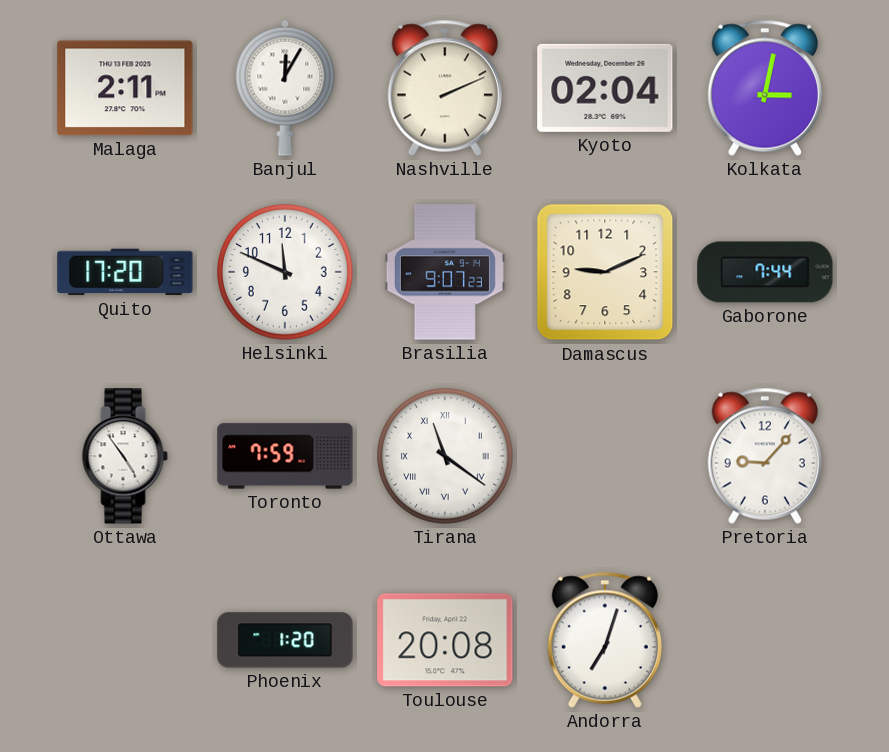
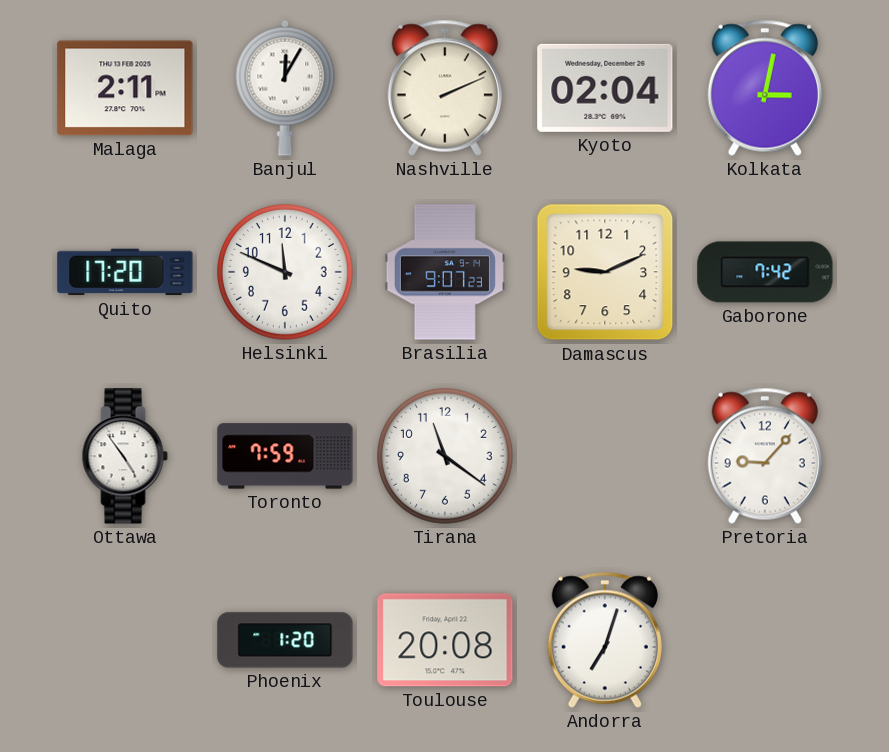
Gaborone: 7:44 -> 7:42 (765, 272)
Tirana numerals: Roman -> Arabic (446, 457)
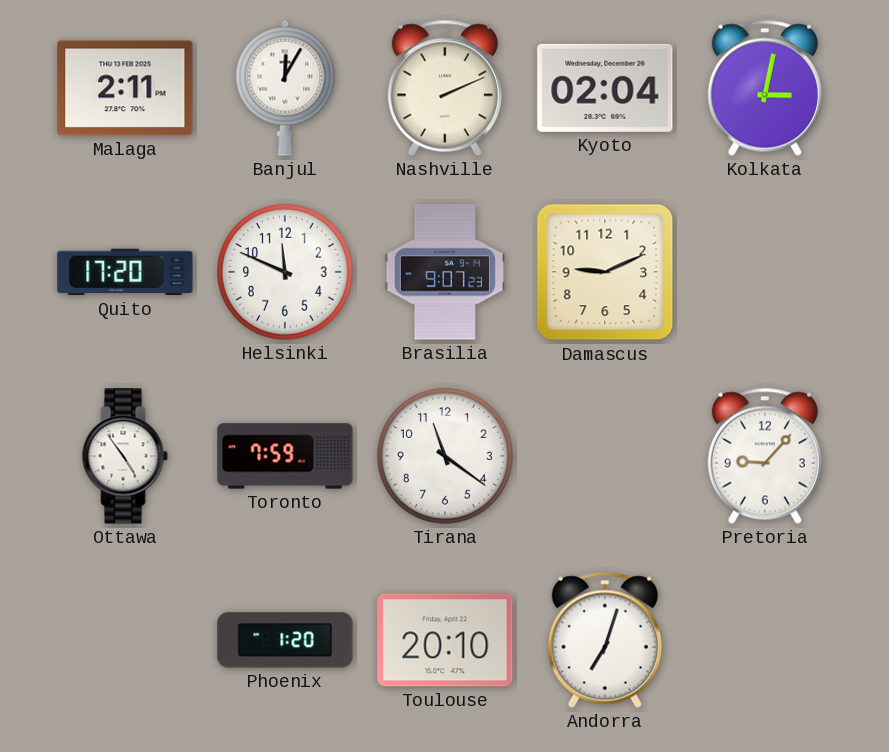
Gaborone: 7:42 -> none (765, 272)
Toulouse: 20:08 -> 20:10 (445, 640)
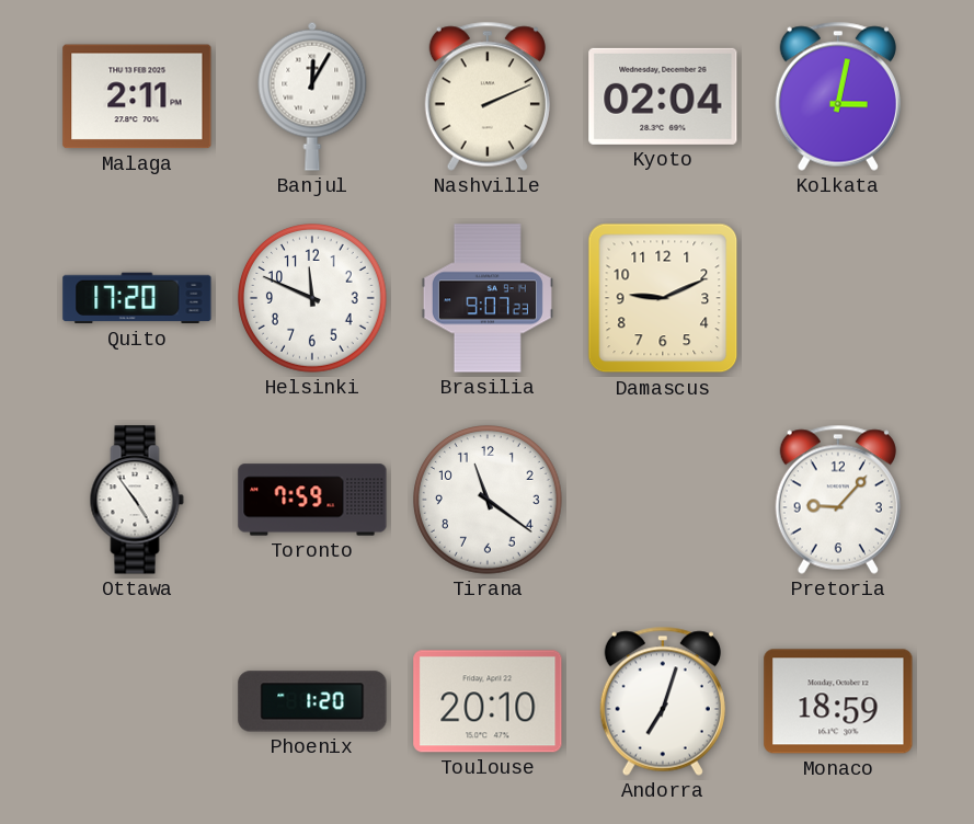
Monaco: none -> 18:59 (838, 701)
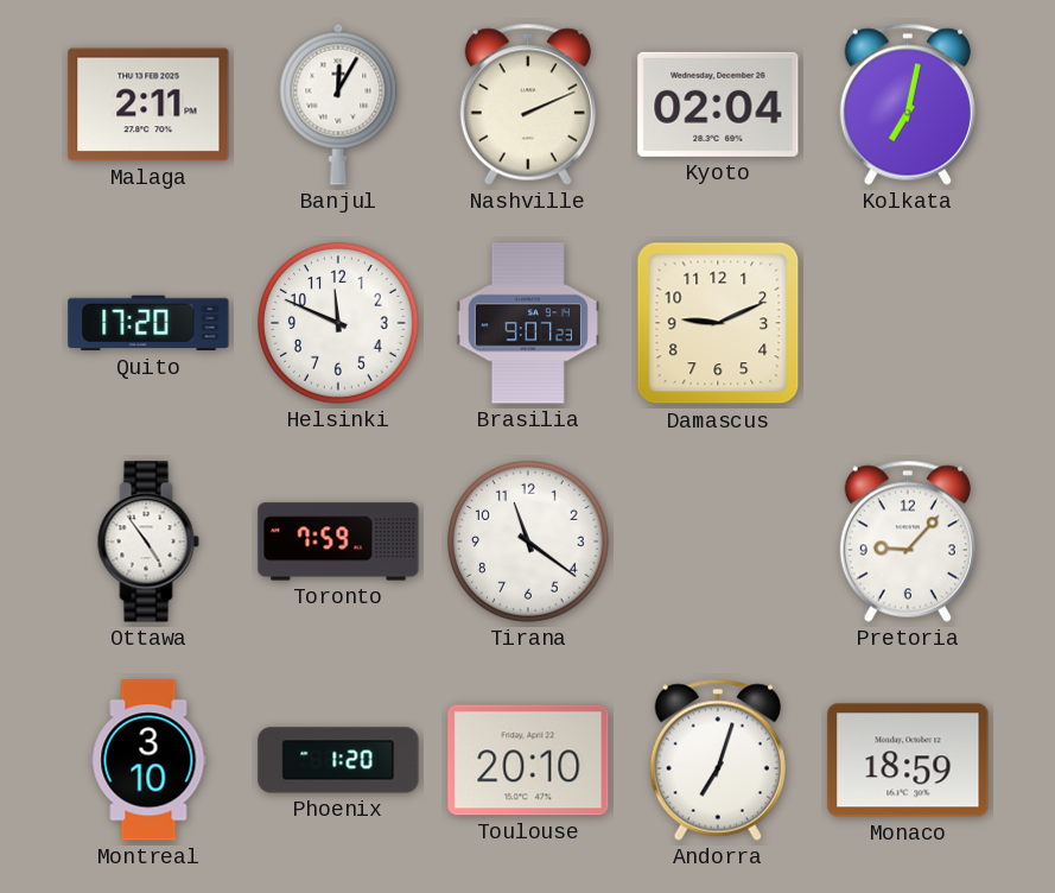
Kolkata: 3:02 -> 7:02 (908, 104)
Montreal: none -> 3:10 (148, 760)
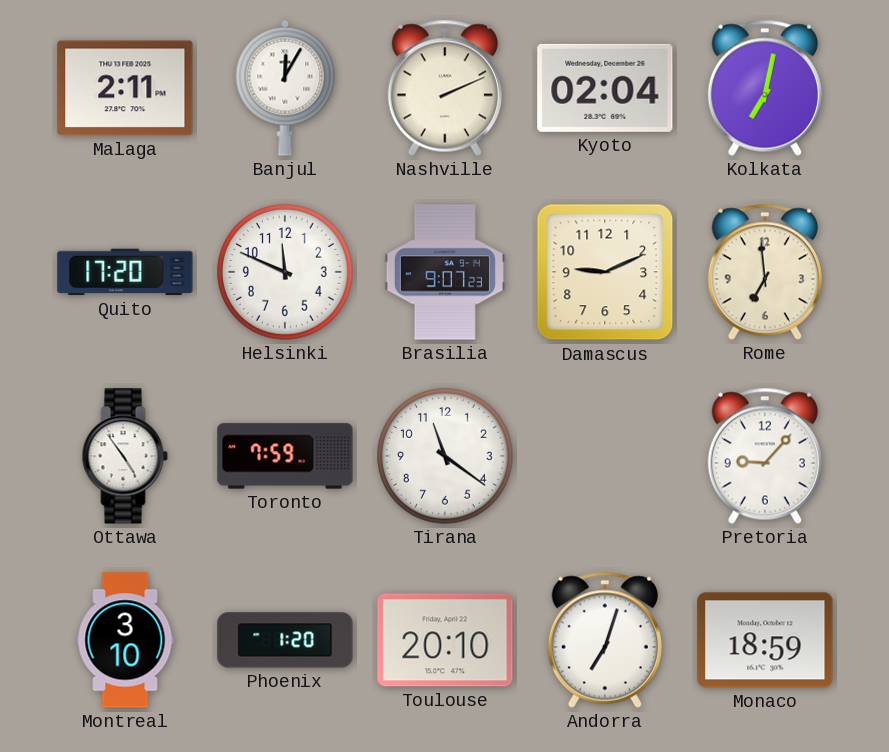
Rome: none -> 6:59 (765, 272)
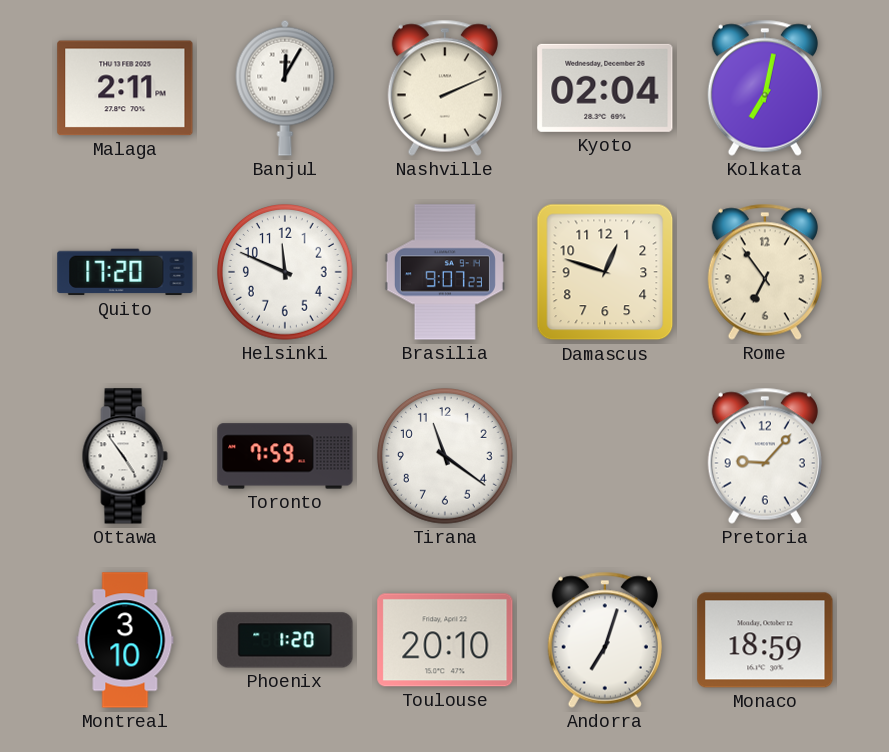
Damascus: 9:11 -> 12:48 (605, 272)
Rome: 6:59 -> 6:54 (765, 272)
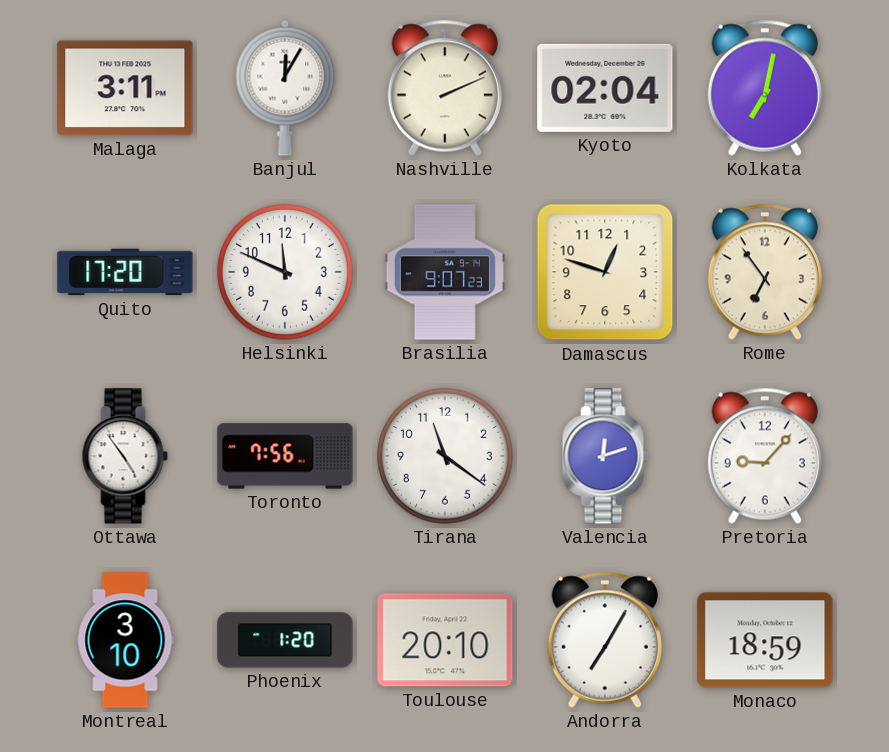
Malaga: 2:11 -> 3:11 (125, 88)
Toronto: 7:59 -> 7:56 (285, 456)
Valencia: none -> 12:12 (605, 456)
Andorra: 7:03 -> 7:05 (605, 640)
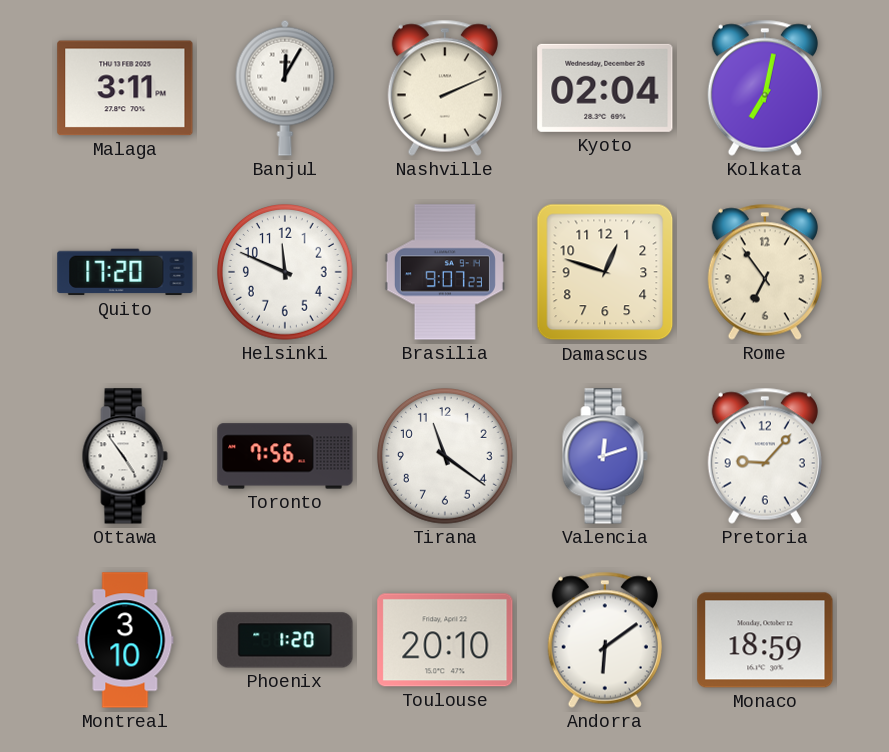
Andorra: 7:05 -> 6:09 (605, 640)
